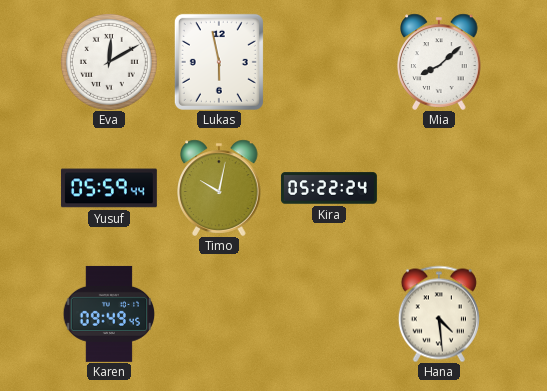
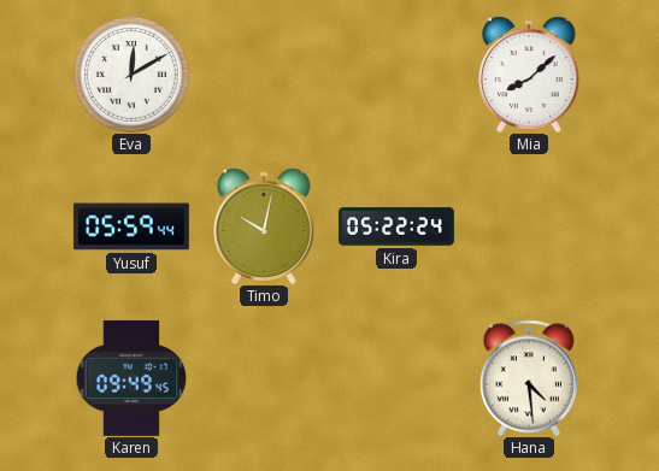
Lukas: 5:58 -> none (219, 62)
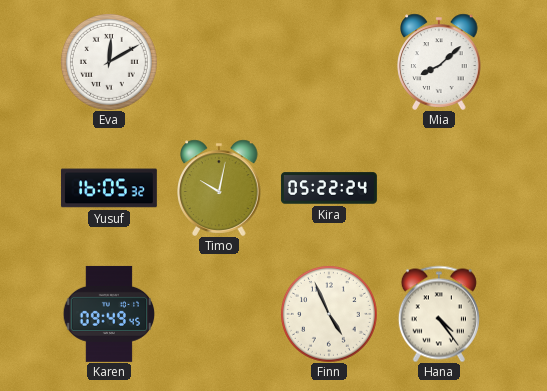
Yusuf: 05:59 -> 16:05 (109, 188)
Finn: none -> 4:56 (329, 314)
Hana: 4:29 -> 4:24 (439, 314)
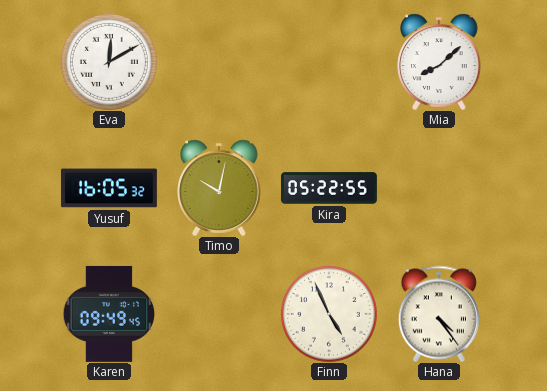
Kira: 05:22:24 -> 05:22:55 (329, 188)
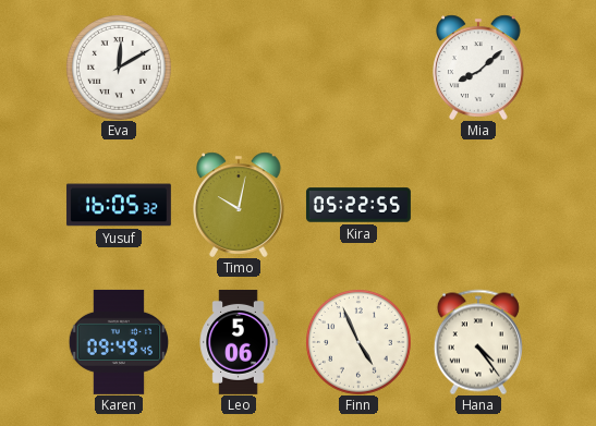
Leo: none -> 5:06 (239, 342)
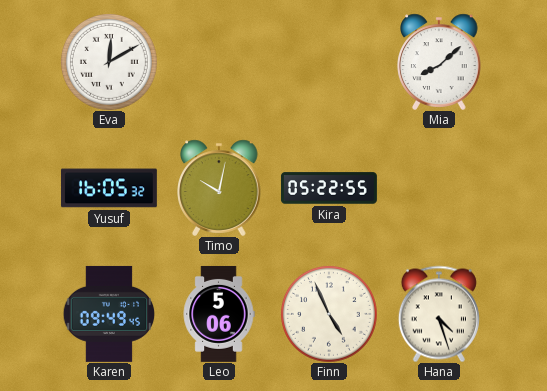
Hana: 4:24 -> 4:27 (439, 314)
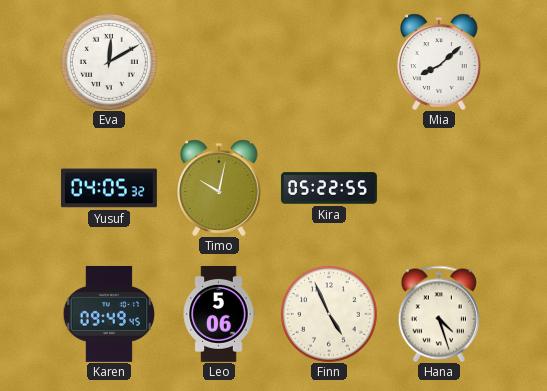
Yusuf: 16:05 -> 04:05 (109, 188)
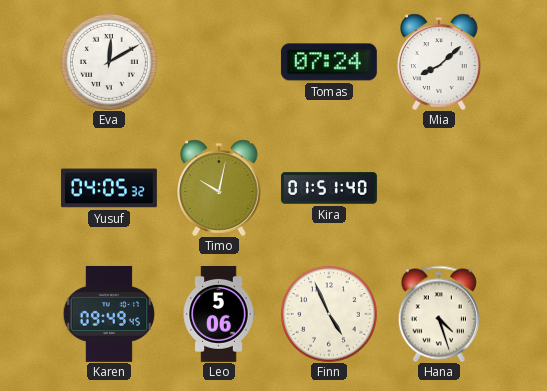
Tomas: none -> 07:24 (329, 62)
Kira: 05:22 -> 01:51 (329, 188)
